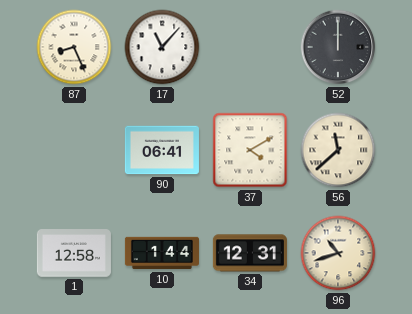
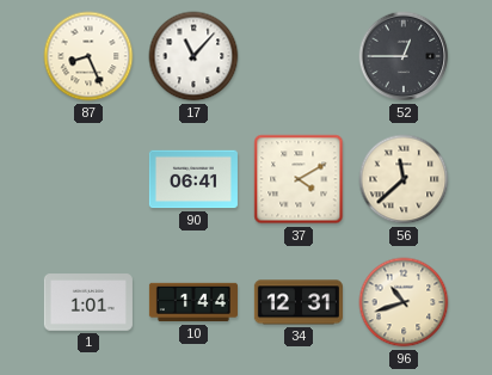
52: 12:00 -> 12:45 (404, 56)
1: 12:58 -> 1:01 (88, 302)
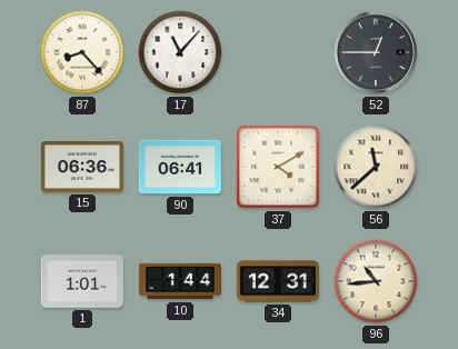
87: 8:26 -> 8:23 (82, 52)
15: none -> 06:36 (82, 167)
96: 10:42 -> 10:44 (376, 281)
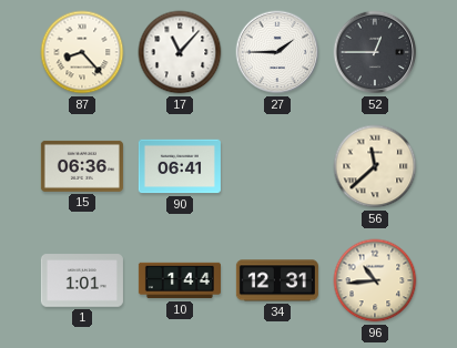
27: none -> 1:45 (277, 52)
37: 4:10 -> none (278, 167)
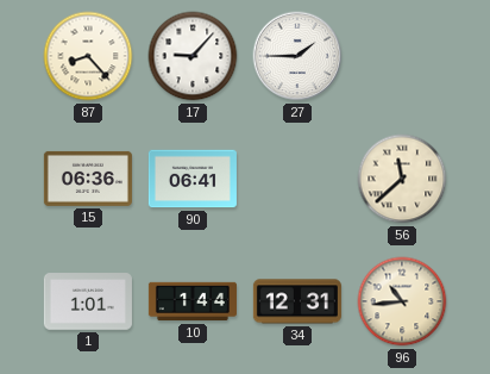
17: 11:07 -> 9:07 (193, 56)
52: 12:45 -> none (375, 52)
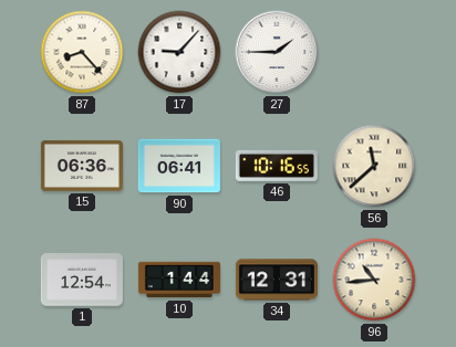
46: none -> 10:16 (277, 166)
1: 1:01 -> 12:54 (82, 280)
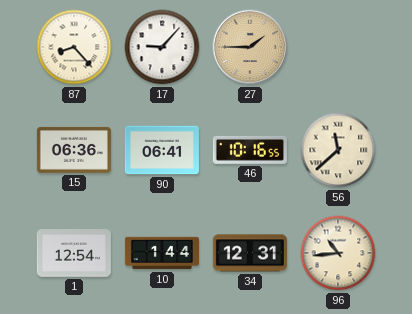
27 dial: white -> champagne (250, 47)
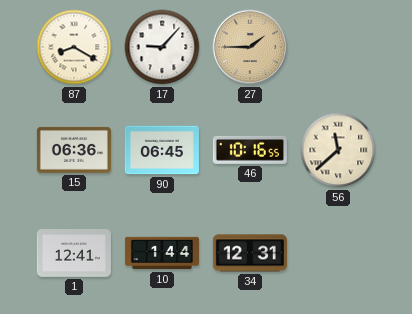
87: 8:23 -> 8:20 (74, 47)
90: 06:41 -> 06:45 (162, 150)
1: 12:54 -> 12:41 (74, 253)
96: 10:44 -> none (338, 253)
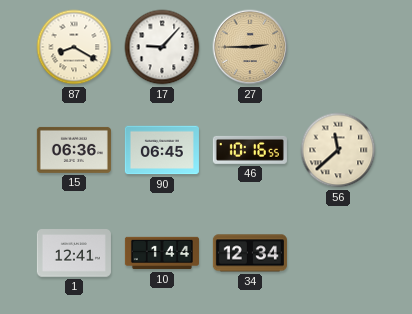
27: 1:45 -> 2:45 (250, 47)
34: 12:31 -> 12:34 (250, 253)
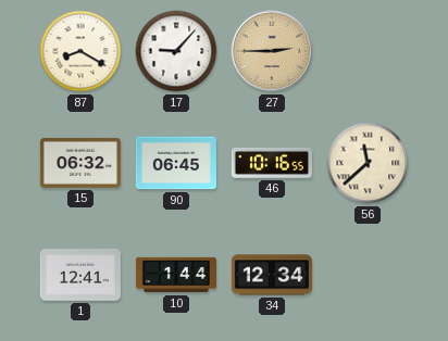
15: 06:36 -> 06:32 (80, 163)
